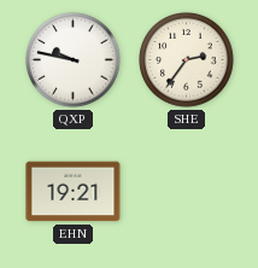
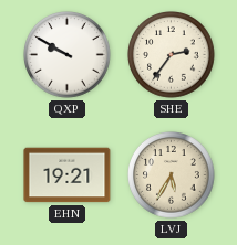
QXP: 9:47 -> 9:50 (68, 55)
LVJ: none -> 5:35 (172, 175)
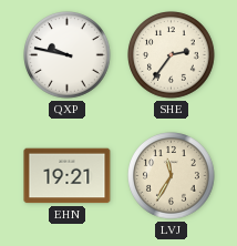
QXP: 9:50 -> 9:47 (68, 55)
LVJ: 5:35 -> 11:35 (172, 176)
